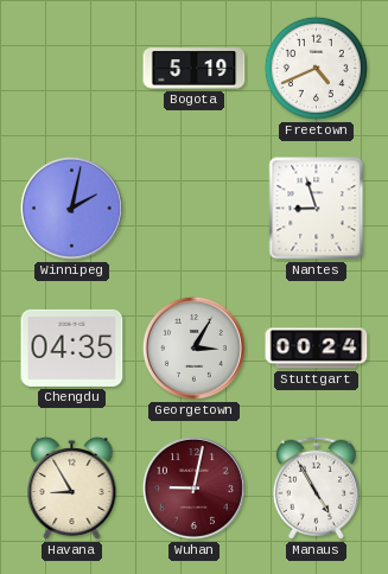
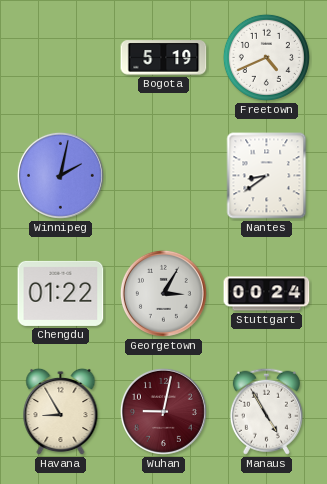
Nantes: 8:57 -> 8:39 (267, 176)
Chengdu: 04:35 -> 01:22 (61, 293)
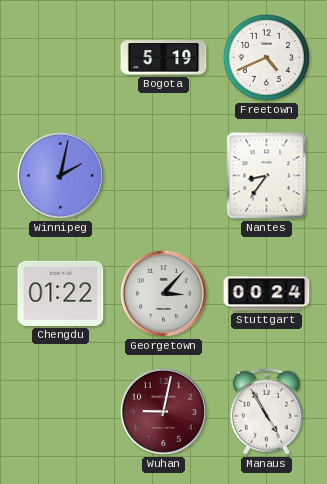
Nantes: 8:39 -> 8:36 (267, 176)
Georgetown: 3:05 -> 3:07 (163, 293)
Havana: 8:55 -> none (61, 412)
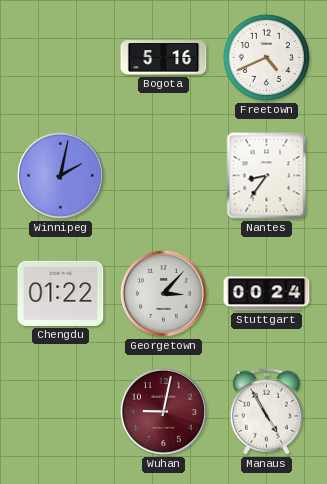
Bogota: 5:19 -> 5:16 (164, 58)
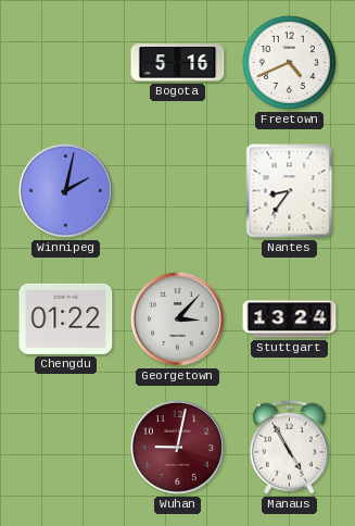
Stuttgart: 00:24 -> 13:24 (290, 320)
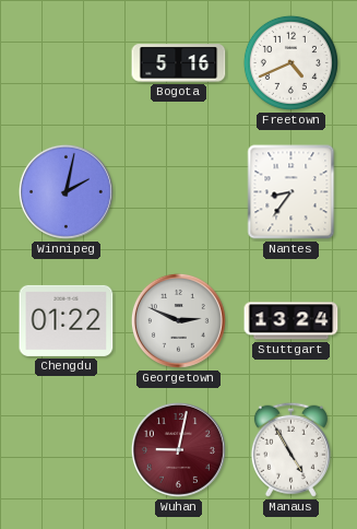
Georgetown: 3:07 -> 2:49 (178, 320)
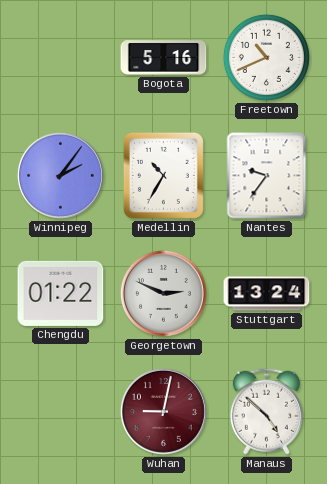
Freetown: 4:41 -> 10:41 (266, 57)
Winnipeg: 2:02 -> 2:06 (60, 175)
Medellin: none -> 10:35 (163, 175)
Nantes: 8:36 -> 9:36 (267, 176)
Manaus: 4:55 -> 4:52 (266, 411)
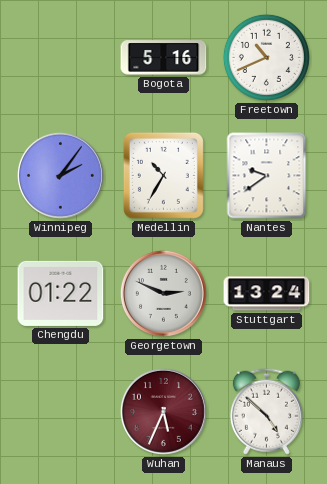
Nantes: 9:36 -> 9:39 (267, 176)
Wuhan: 9:02 -> 5:34 (163, 411)
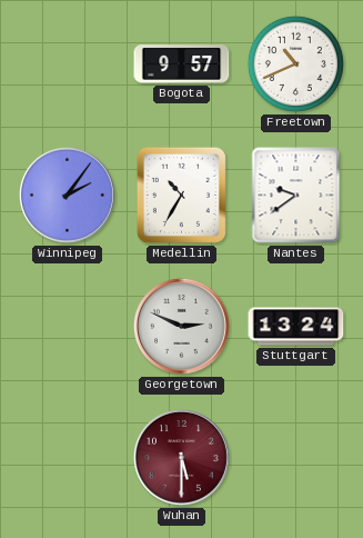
Bogota: 5:16 -> 9:57 (182, 64)
Chengdu: 01:22 -> none (61, 293)
Wuhan: 5:34 -> 5:30 (181, 457)
Manaus: 4:52 -> none (266, 411)
